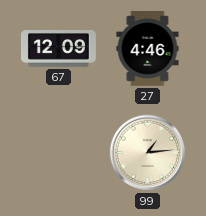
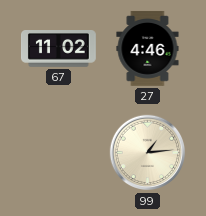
67: 12:09 -> 11:02 (58, 49)
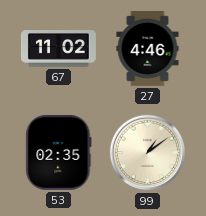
53: none -> 02:35 (59, 152)
99: 1:14 -> 1:09 (148, 153)
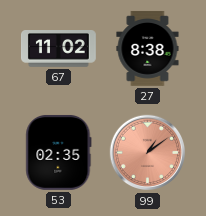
27: 4:46 -> 8:38 (148, 49)
99 dial: cream -> salmon (148, 153)
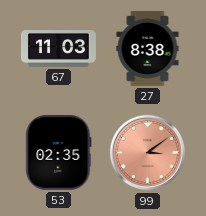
67: 11:02 -> 11:03 (58, 49)
99: 1:09 -> 3:09 (148, 153)
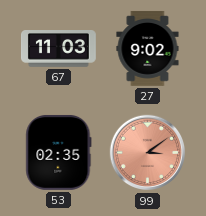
27: 8:38 -> 9:02 (148, 49)
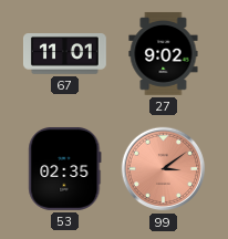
67: 11:03 -> 11:01 (64, 54)
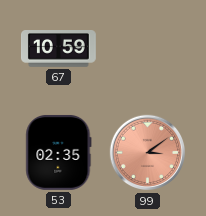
67: 11:01 -> 10:59 (58, 49)
27: 9:02 -> none (164, 54)
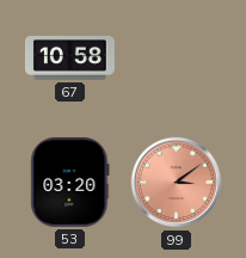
67: 10:59 -> 10:58 (69, 59)
53: 02:35 -> 03:20 (70, 182)
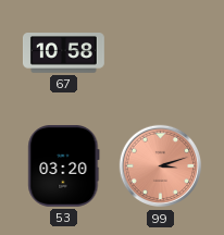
99: 3:09 -> 3:12 (161, 166)
